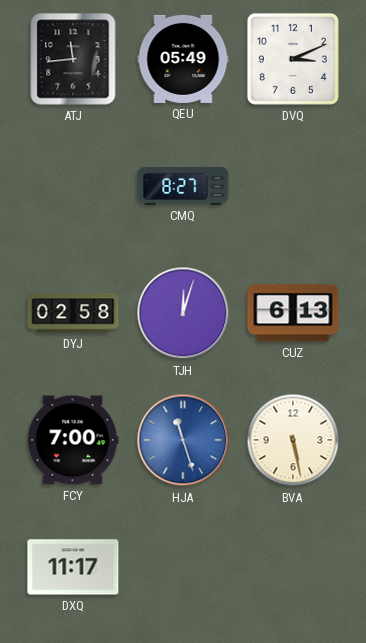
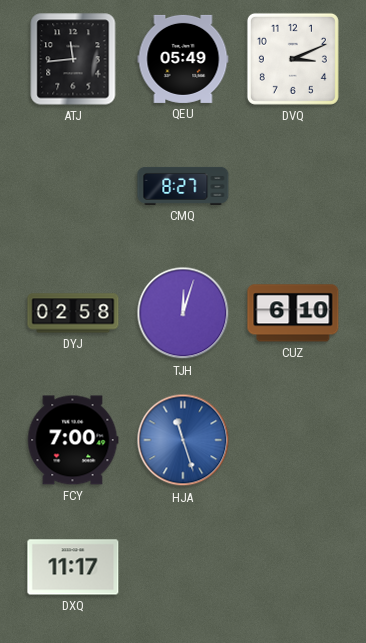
CUZ: 6:13 -> 6:10 (293, 313)
BVA: 5:28 -> none (293, 440)
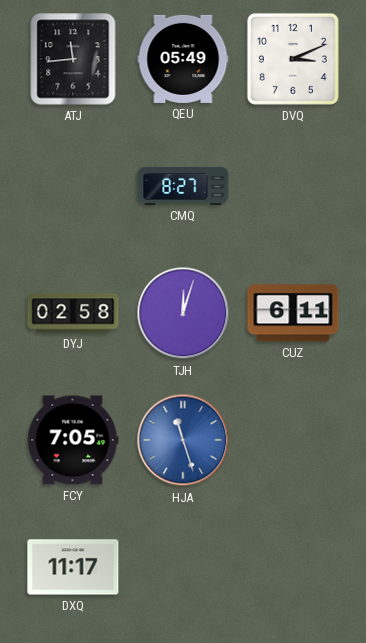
CUZ: 6:10 -> 6:11 (293, 313)
FCY: 7:00 -> 7:05 (73, 440)
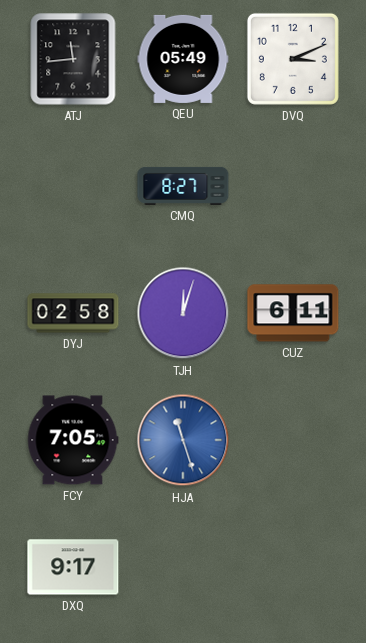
DXQ: 11:17 -> 9:17 (73, 567)
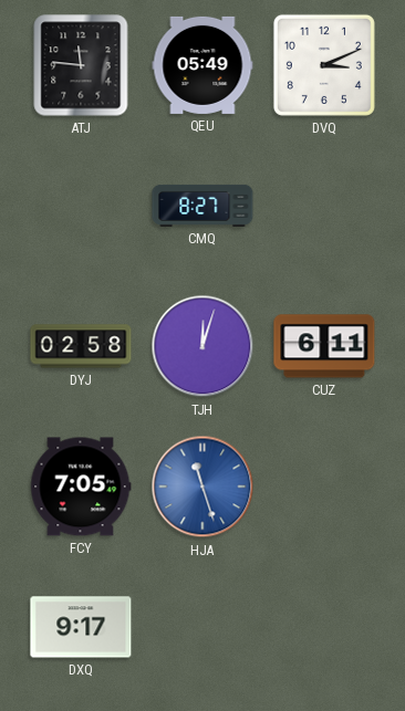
ATJ: 11:44 -> 11:46 (81, 65)
